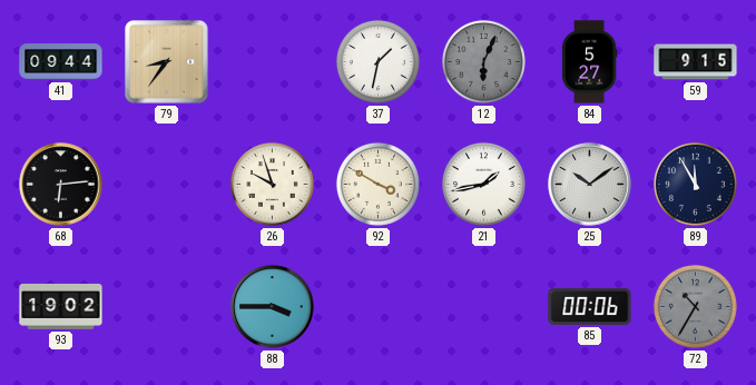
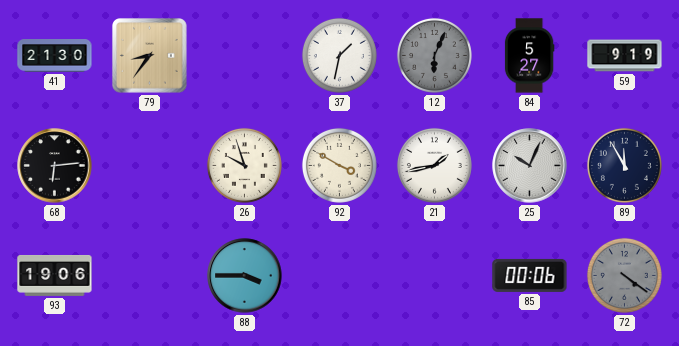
41: 09:44 -> 21:30 (55, 56)
59: 9:15 -> 9:19 (625, 56)
25: 10:09 -> 10:04 (530, 166)
93: 19:02 -> 19:06 (55, 275)
72: 10:35 -> 4:21 (624, 275)
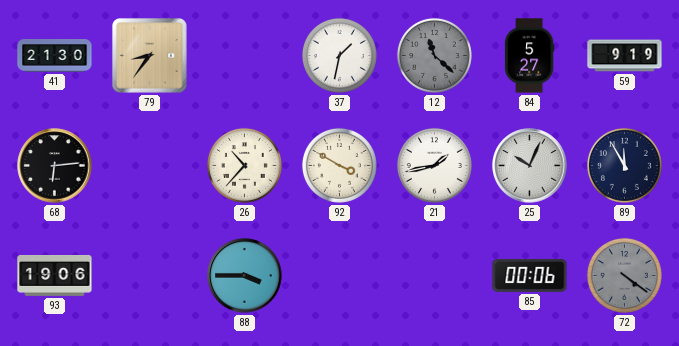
12: 6:04 -> 11:22 (434, 55)
26: 9:57 -> 10:37 (244, 165)
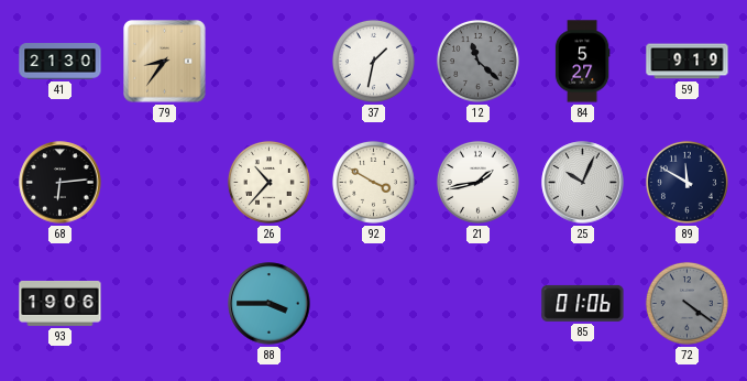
89: 11:55 -> 11:50 (686, 182)
85: 00:06 -> 01:06 (583, 303)
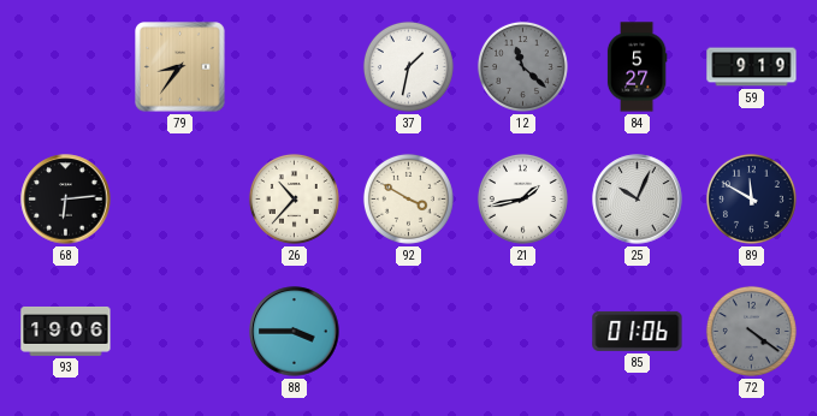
41: 21:30 -> none (61, 62)
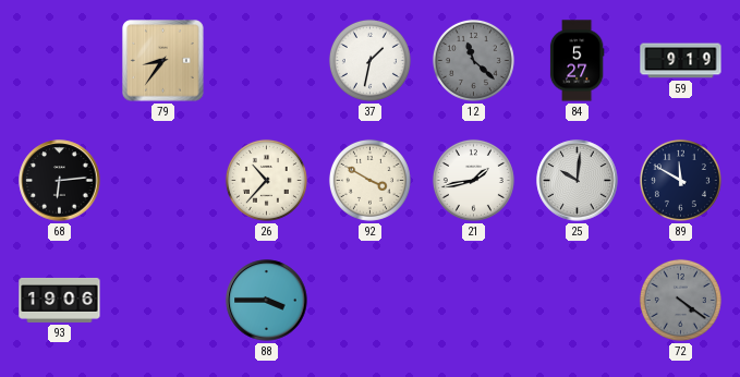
25: 10:04 -> 10:01 (578, 181)
85: 01:06 -> none (638, 331)
